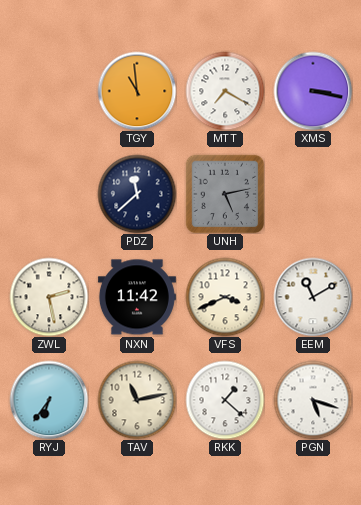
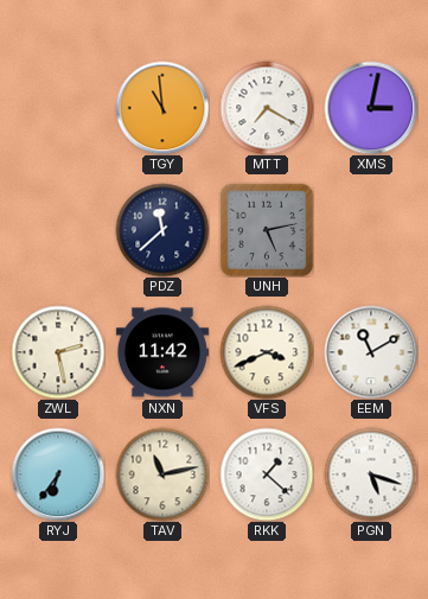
XMS: 3:17 -> 3:02 (371, 108)
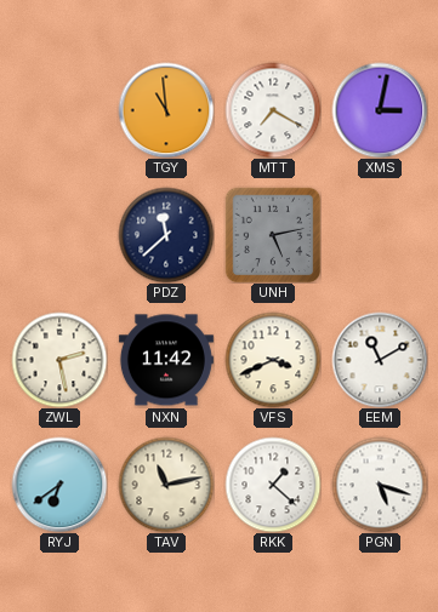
RYJ: 6:36 -> 6:39 (59, 485)
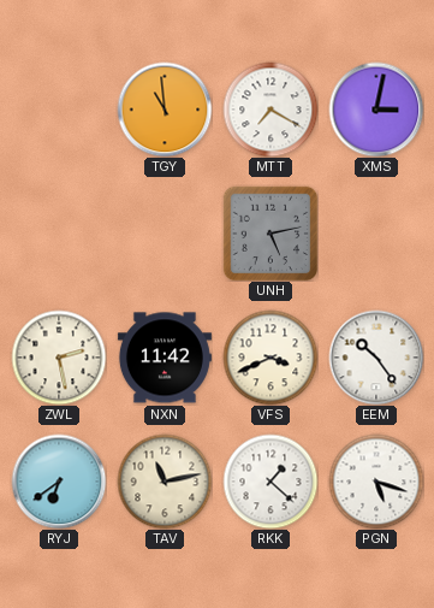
PDZ: 11:38 -> none (166, 235)
EEM: 11:10 -> 10:24 (376, 358)
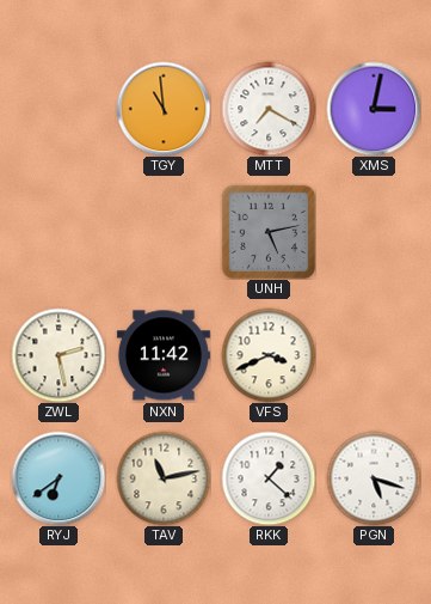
EEM: 10:24 -> none (376, 358)
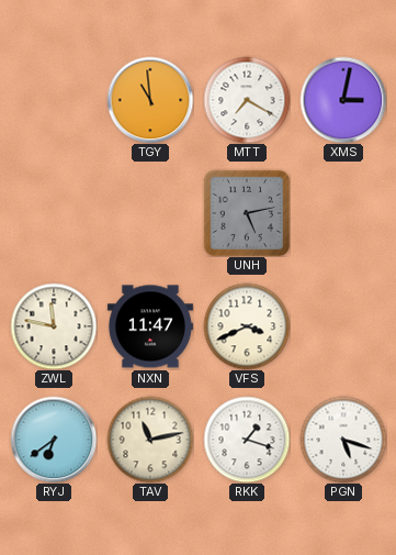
ZWL: 2:28 -> 11:47 (54, 326)
NXN: 11:42 -> 11:47 (150, 326)
RKK: 1:22 -> 1:18 (247, 440)
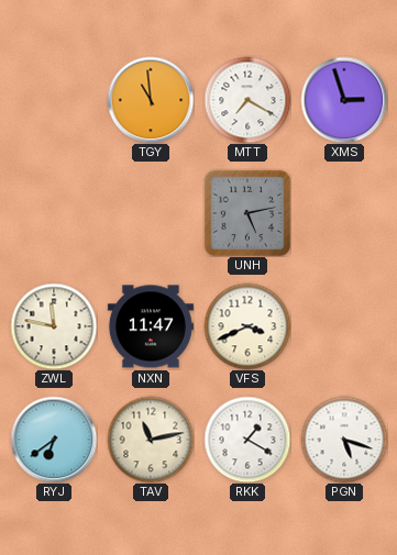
XMS: 3:02 -> 2:57 (344, 100)
RKK: 1:18 -> 1:20 (247, 440)
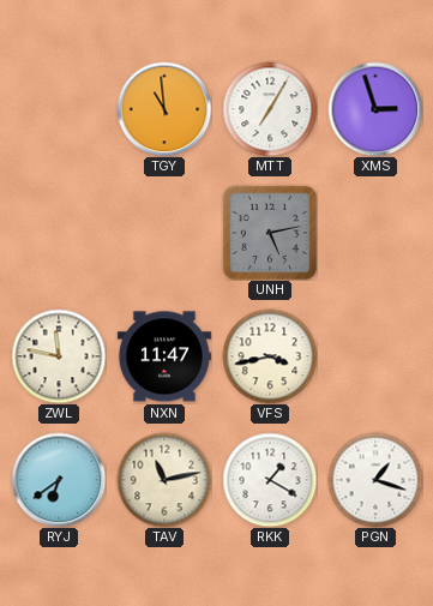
MTT: 7:20 -> 7:05 (270, 109)
VFS: 3:41 -> 3:43 (270, 356)
PGN: 5:18 -> 1:18 (375, 480)
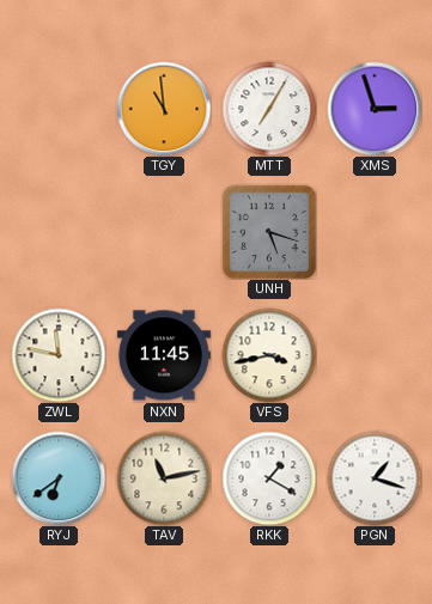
UNH: 5:13 -> 5:18 (269, 232)
NXN: 11:47 -> 11:45 (164, 355)
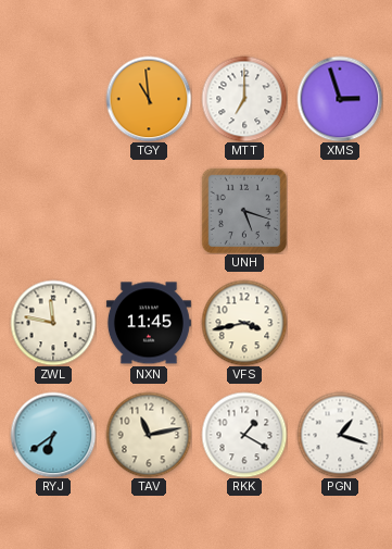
MTT: 7:05 -> 7:00 (244, 99)
